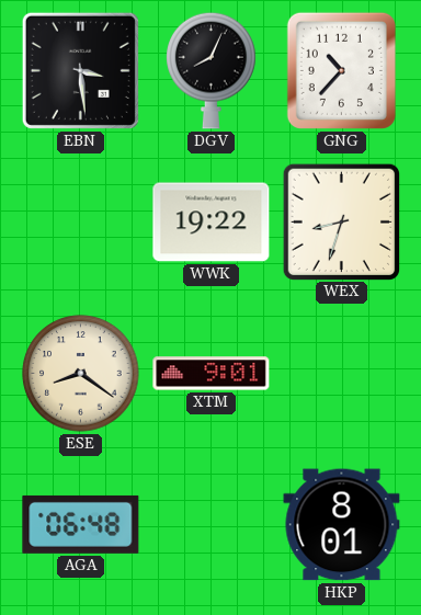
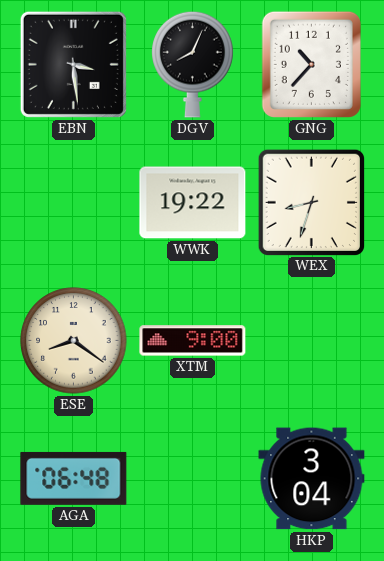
XTM: 9:01 -> 9:00 (193, 341)
HKP: 8:01 -> 3:04 (312, 479)
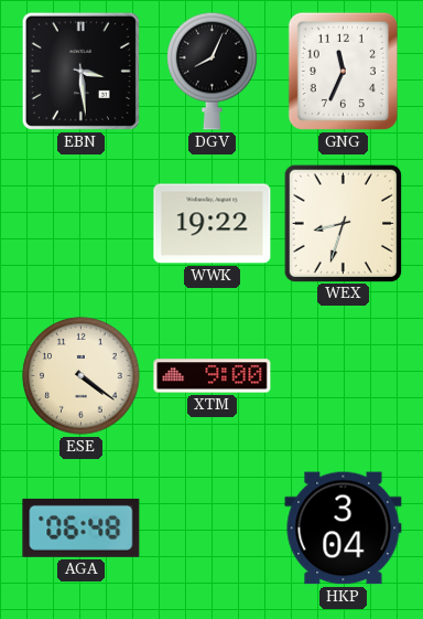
GNG: 10:37 -> 11:34 (343, 71)
ESE: 8:21 -> 4:21 (82, 376)
